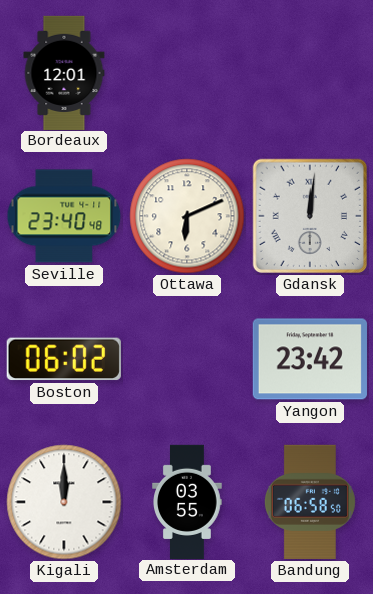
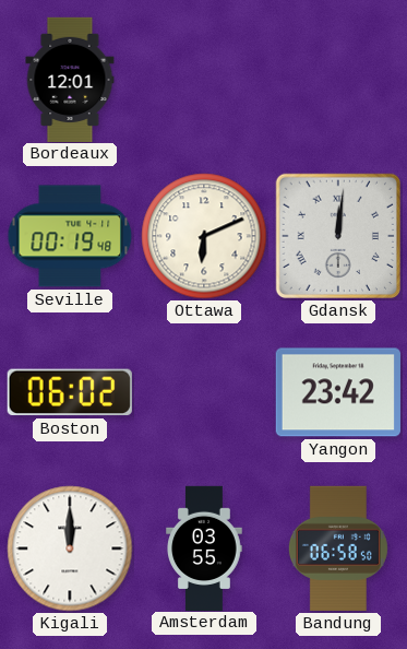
Seville: 23:40 -> 00:19 (70, 236)
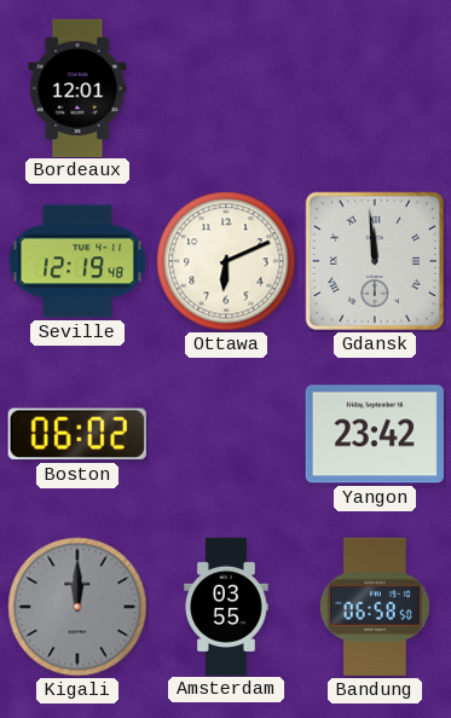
Seville: 00:19 -> 12:19 (77, 261)
Gdansk: 12:01 -> 11:59 (375, 261)
Kigali dial: white -> grey (77, 607)
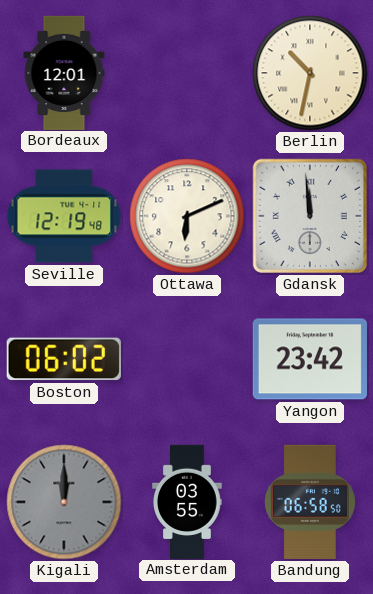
Berlin: none -> 10:32 (310, 73)
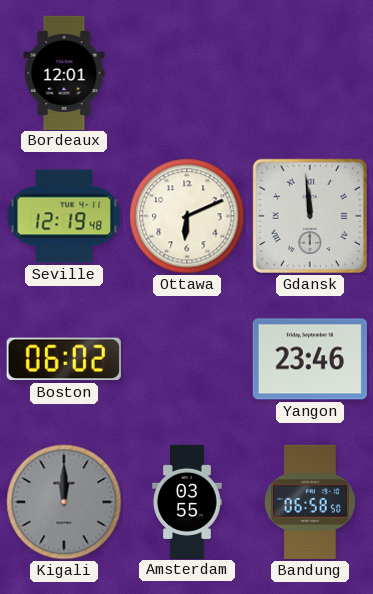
Berlin: 10:32 -> none (310, 73)
Yangon: 23:42 -> 23:46 (310, 359)
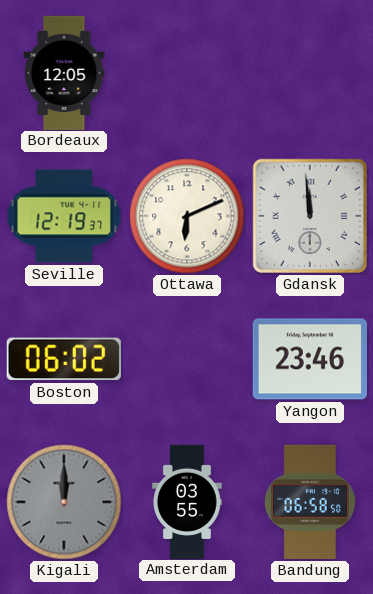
Bordeaux: 12:01 -> 12:05 (64, 72)
Seville: 12:19:48 -> 12:19:37 (64, 216)
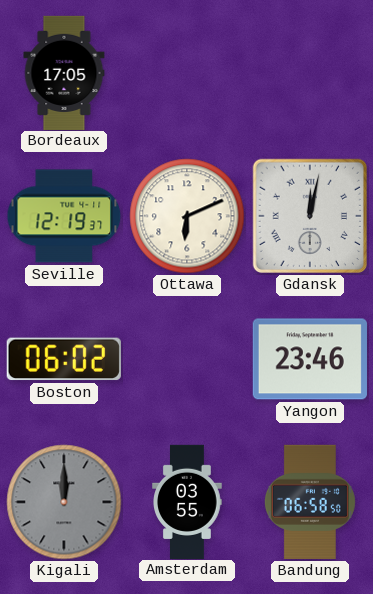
Bordeaux: 12:05 -> 17:05 (64, 72)
Gdansk: 11:59 -> 12:02 (310, 216)
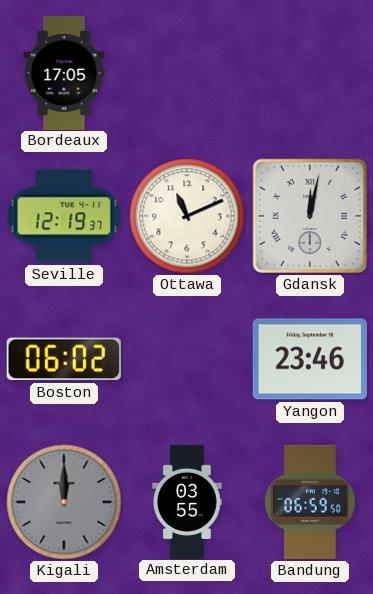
Ottawa: 6:11 -> 11:11 (187, 216)
Bandung: 06:58 -> 06:59 (310, 502)
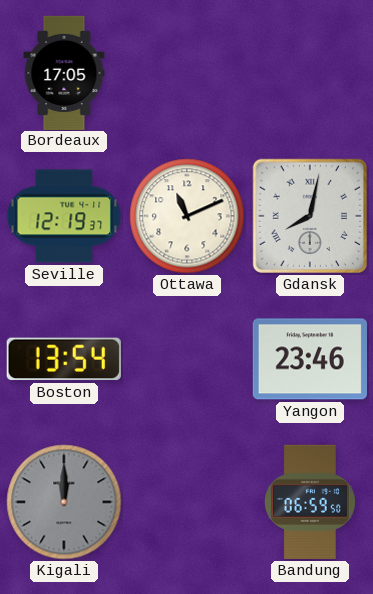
Gdansk: 12:02 -> 8:02 (310, 216)
Boston: 06:02 -> 13:54 (64, 359)
Amsterdam: 03:55 -> none (187, 501)
